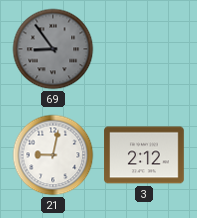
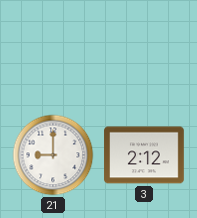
69: 8:54 -> none (53, 49)
21: 9:02 -> 9:00 (53, 155)
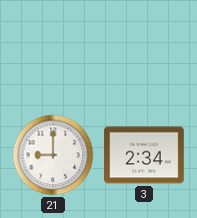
3: 2:12 -> 2:34 (144, 155)
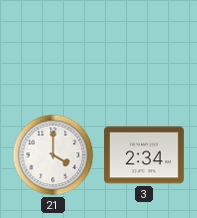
21: 9:00 -> 4:00 (53, 155)
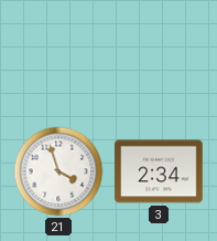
21: 4:00 -> 3:57 (58, 171)
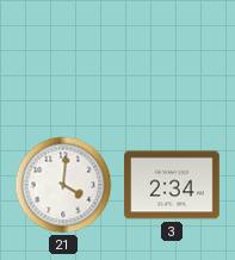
21: 3:57 -> 4:01 (63, 185)
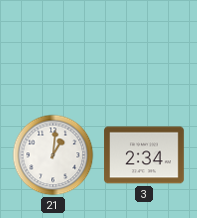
21: 4:01 -> 1:01 (53, 155)
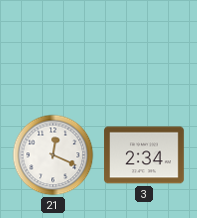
21: 1:01 -> 12:19 (53, 155)
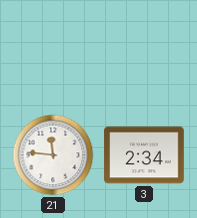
21: 12:19 -> 11:46 (53, 155)
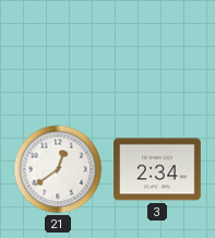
21: 11:46 -> 12:39 (58, 169)
